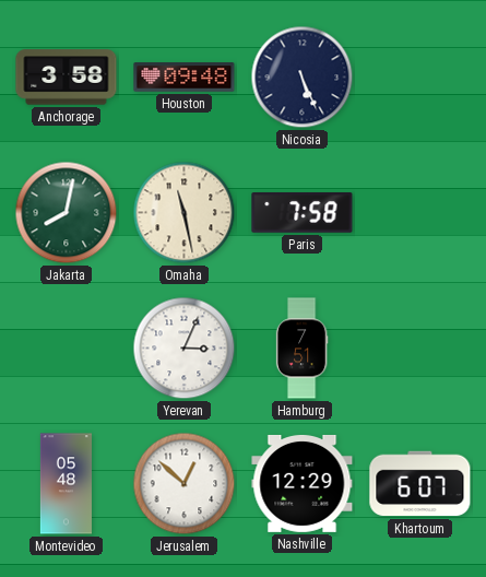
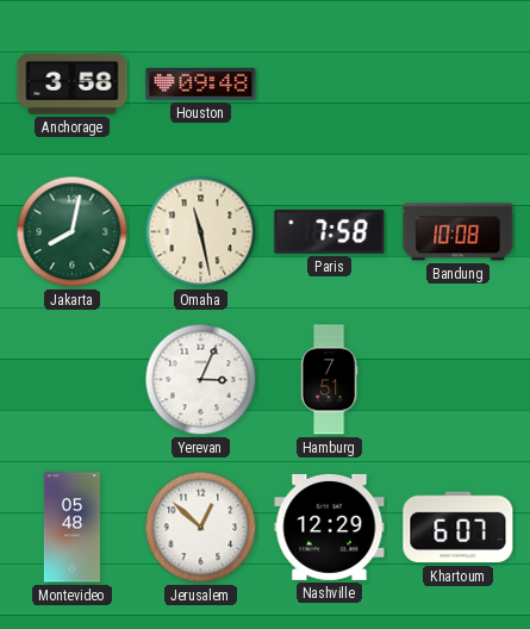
Nicosia: 5:26 -> none (303, 78)
Bandung: none -> 10:08 (459, 232)
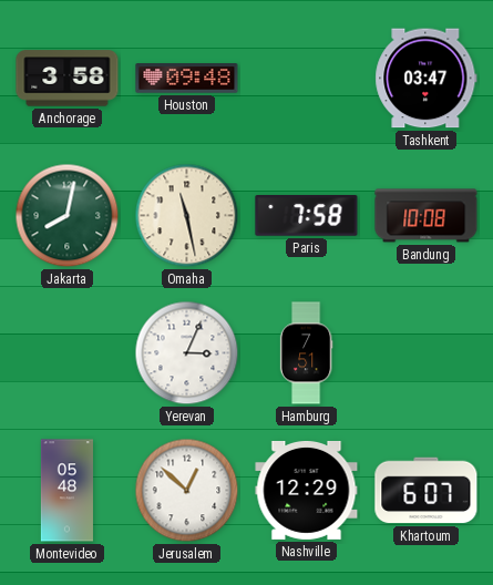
Tashkent: none -> 03:47 (427, 79)
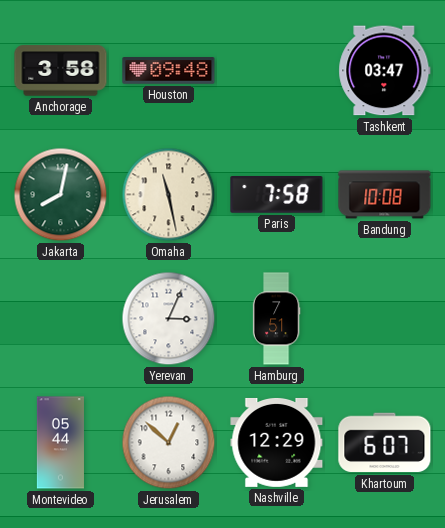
Montevideo: 05:48 -> 05:44 (60, 443)
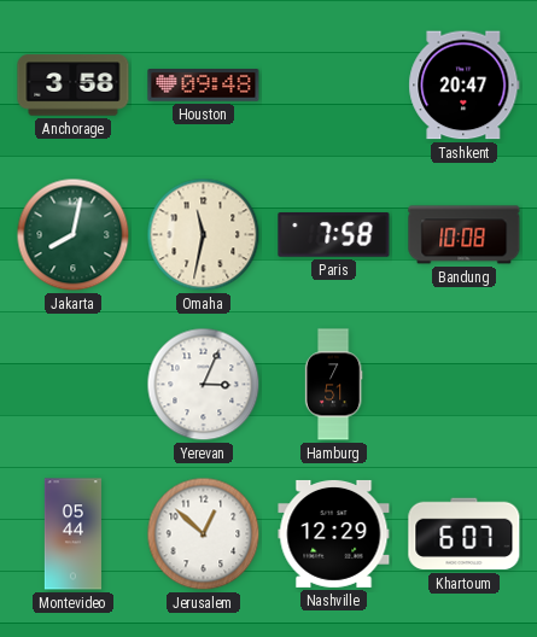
Tashkent: 03:47 -> 20:47 (465, 86)
Omaha: 11:28 -> 11:32 (204, 235)
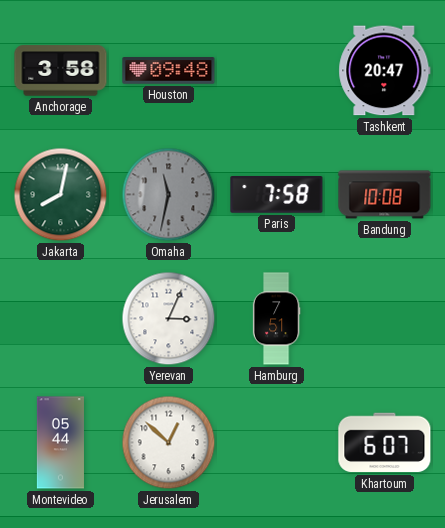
Omaha dial: cream -> grey (169, 195)
Nashville: 12:29 -> none (334, 533)
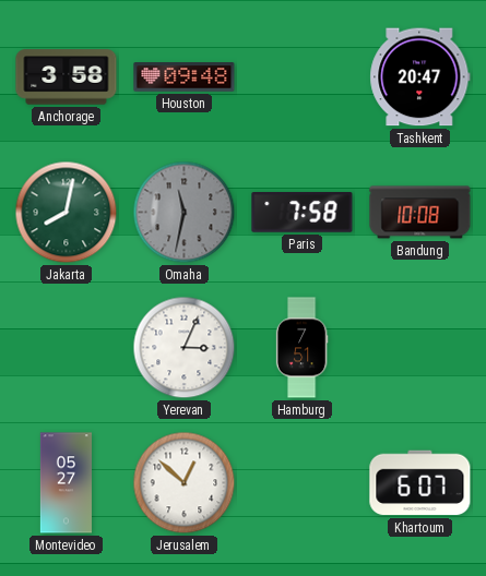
Montevideo: 05:44 -> 05:27 (66, 483)
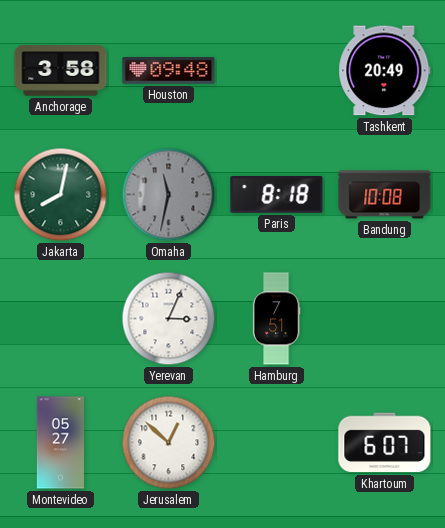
Tashkent: 20:47 -> 20:49 (385, 71)
Paris: 7:58 -> 8:18 (277, 195)
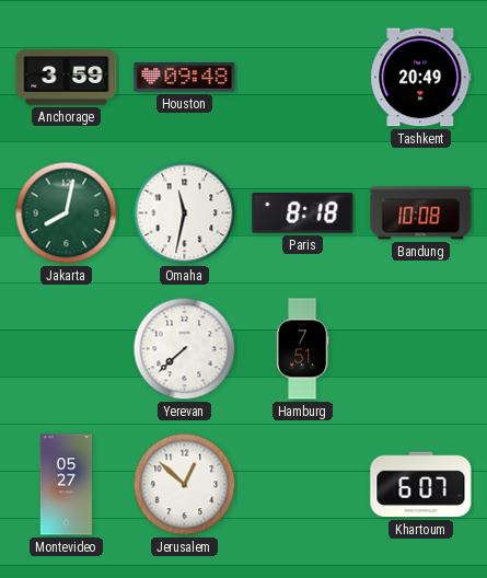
Anchorage: 3:58 -> 3:59 (67, 78)
Omaha dial: grey -> white (185, 213)
Yerevan: 3:04 -> 7:38 (185, 349)
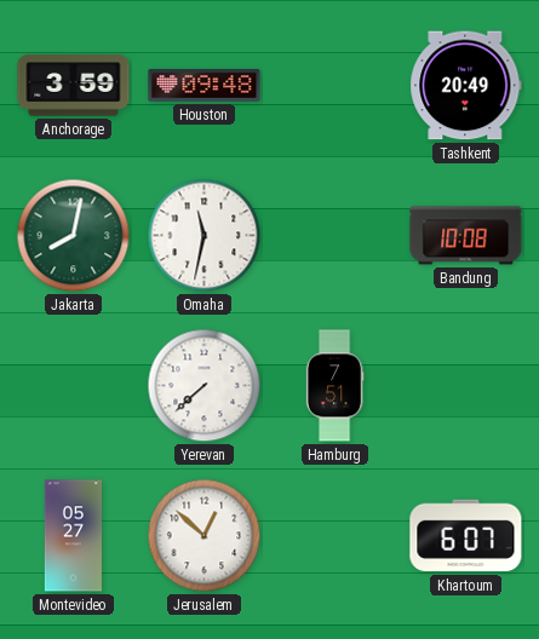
Paris: 8:18 -> none (303, 213)
